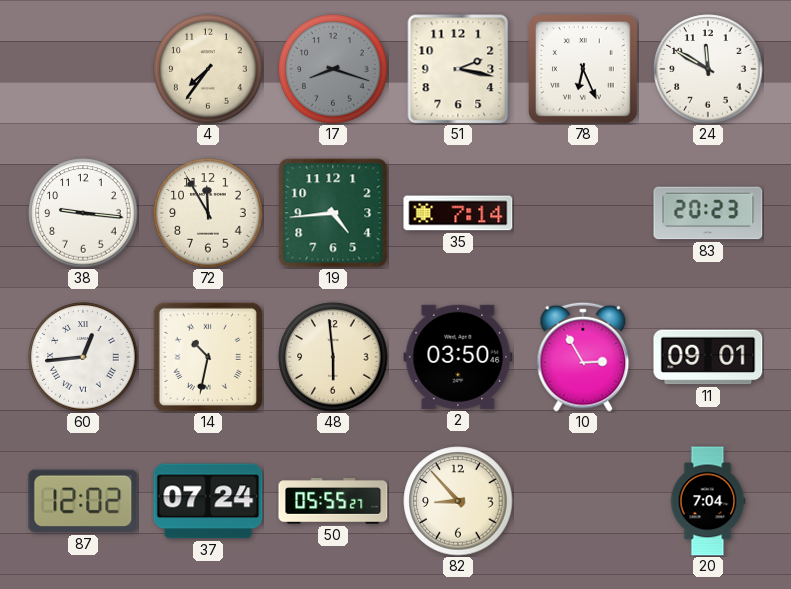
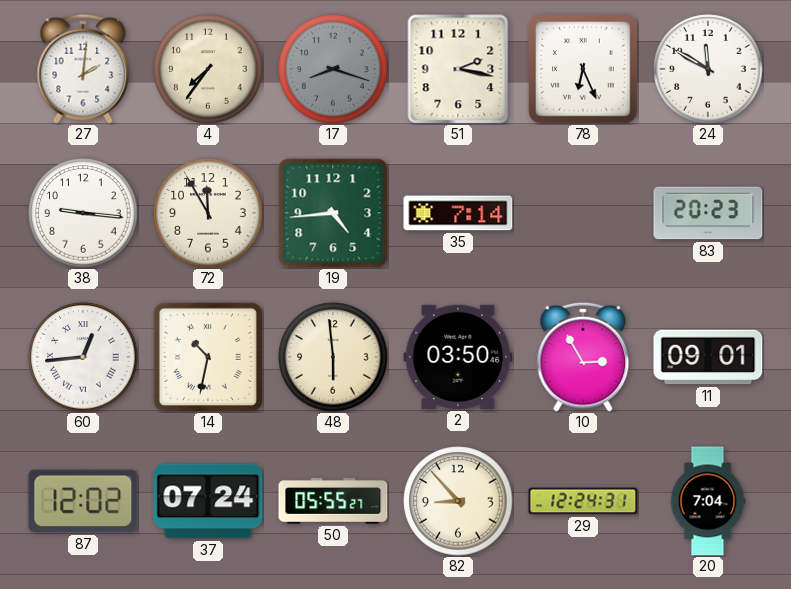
27: none -> 2:01 (83, 69)
29: none -> 12:24 (583, 501)
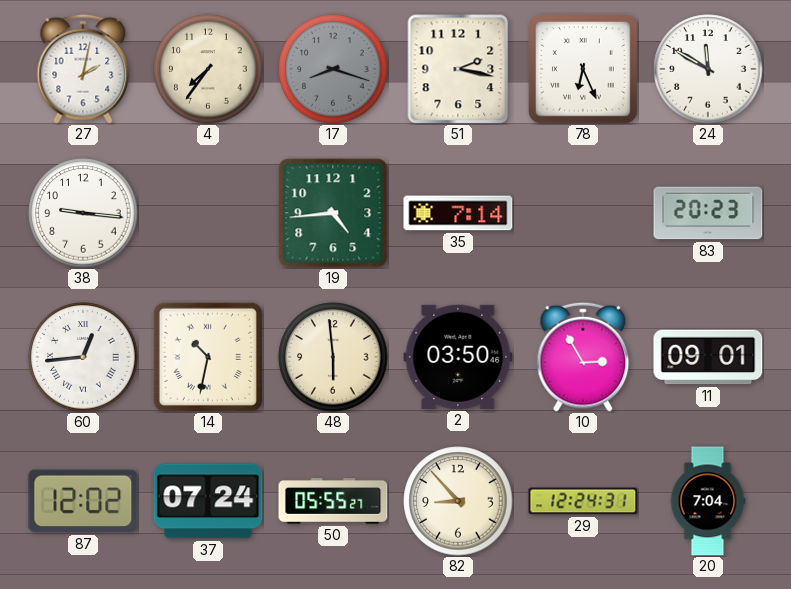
27: 2:01 -> 2:02 (83, 69)
72: 11:55 -> none (208, 213)
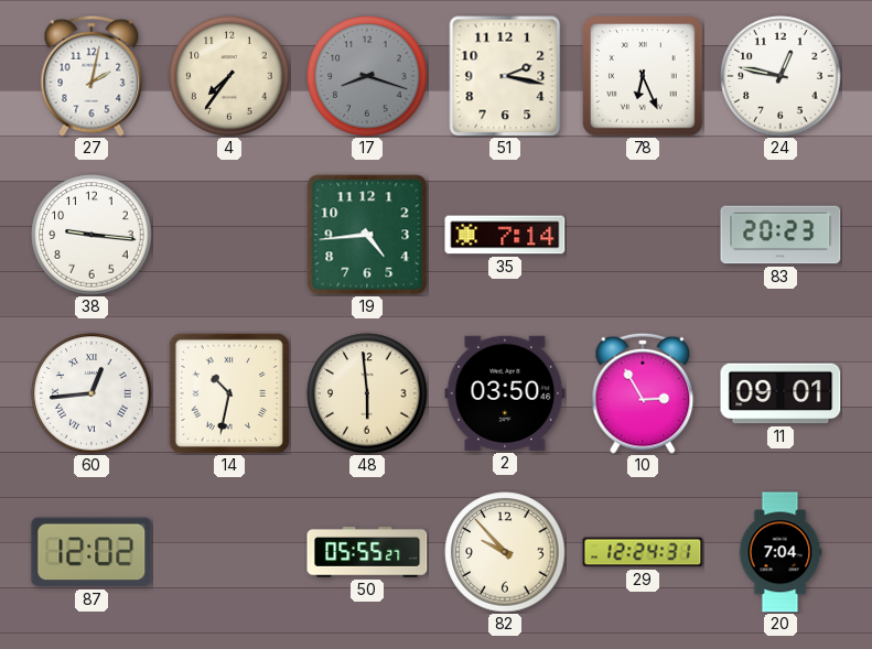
24: 11:50 -> 12:47 (781, 76)
37: 07:24 -> none (208, 501)
82: 8:53 -> 9:53 (505, 552)
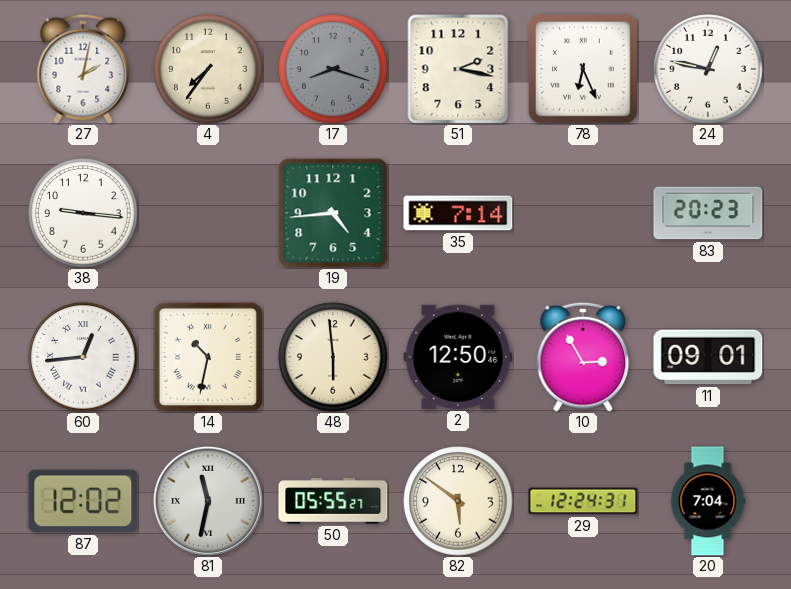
2: 03:50 -> 12:50 (458, 357)
81: none -> 11:32 (208, 501)
82: 9:53 -> 5:51 (458, 501)
